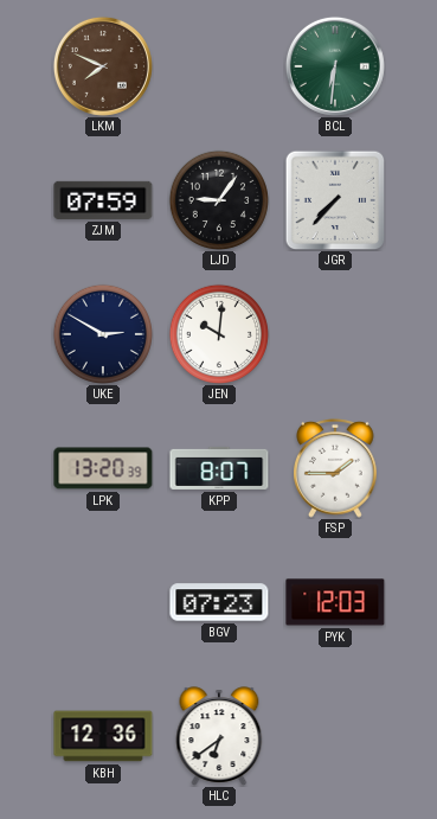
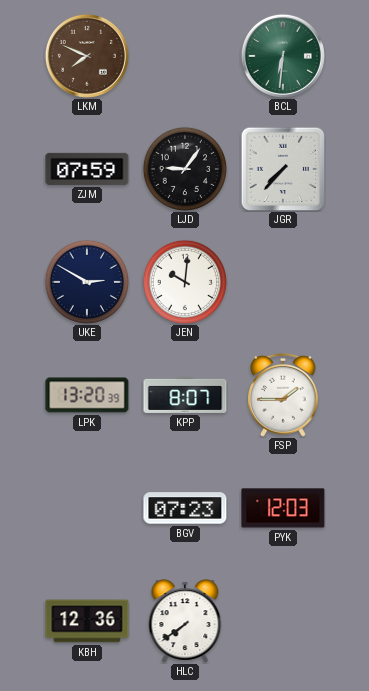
HLC: 6:39 -> 7:39 (185, 621)
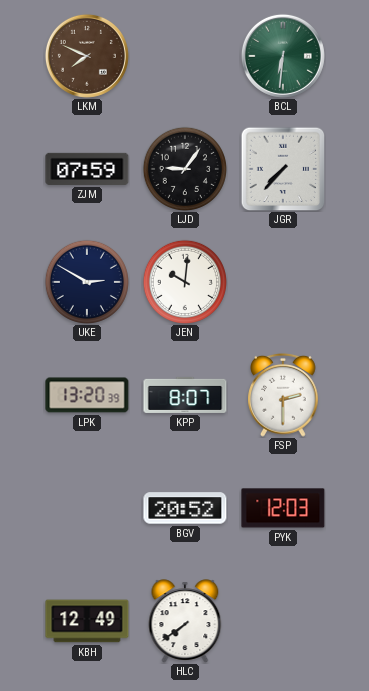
FSP: 1:45 -> 2:30 (284, 395)
BGV: 07:23 -> 20:52 (185, 508)
KBH: 12:36 -> 12:49 (87, 621)
